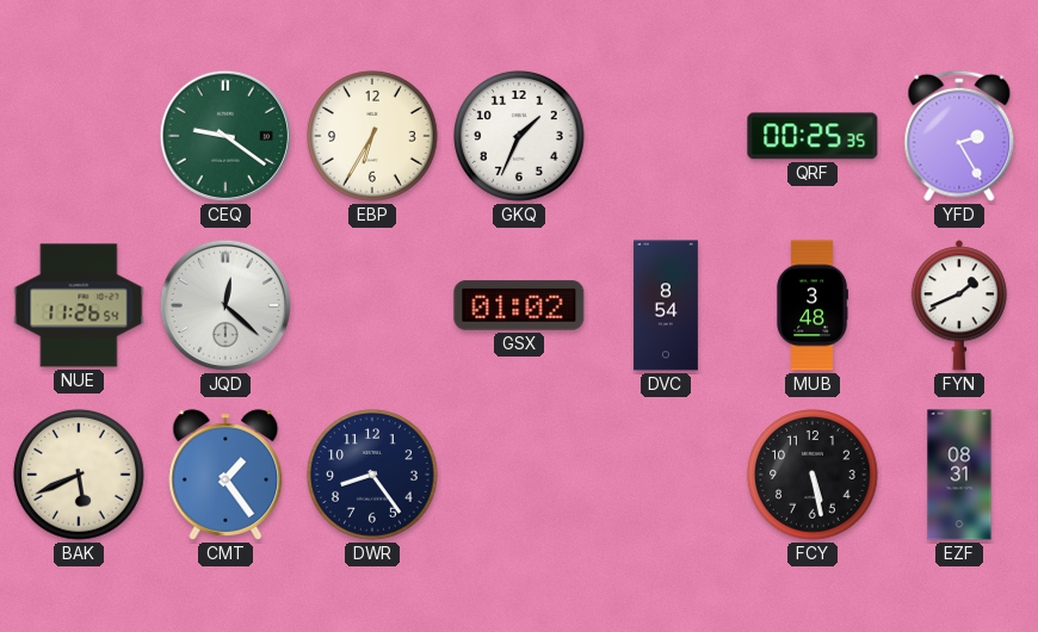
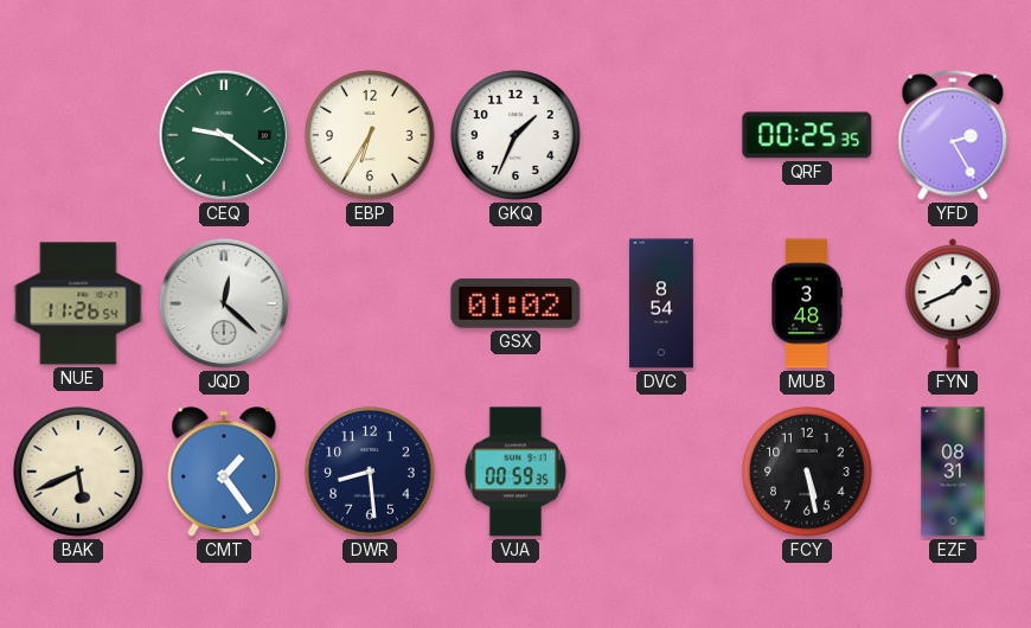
DWR: 8:24 -> 8:29 (370, 472)
VJA: none -> 00:59 (515, 472)
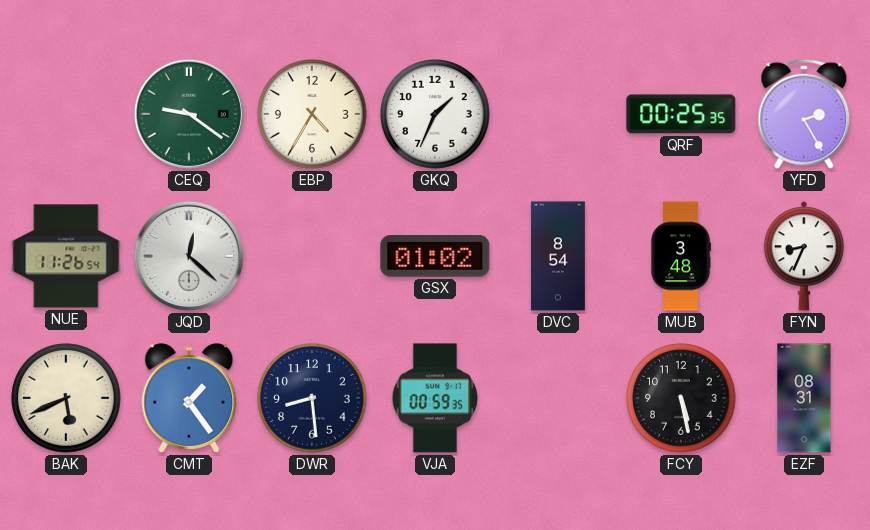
EBP: 6:35 -> 4:35 (312, 114)
FYN: 1:41 -> 8:34 (804, 256)
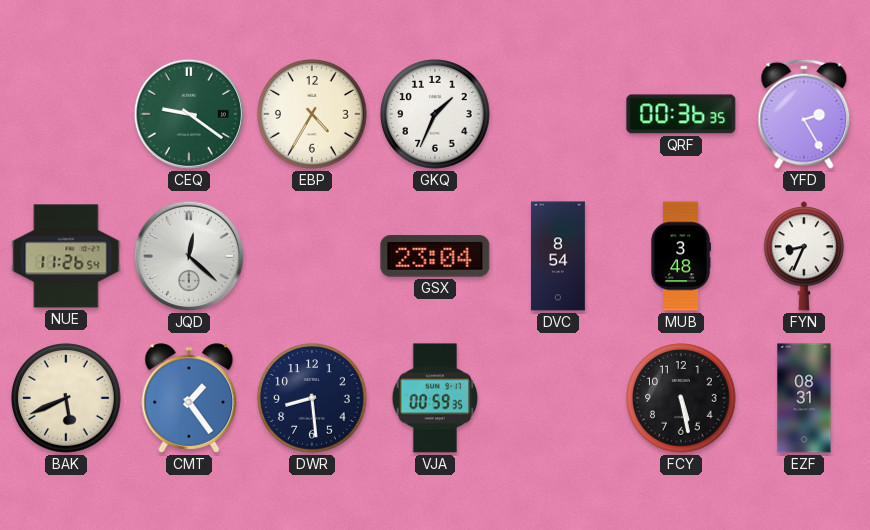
QRF: 00:25 -> 00:36 (681, 114)
GSX: 01:02 -> 23:04 (435, 256)
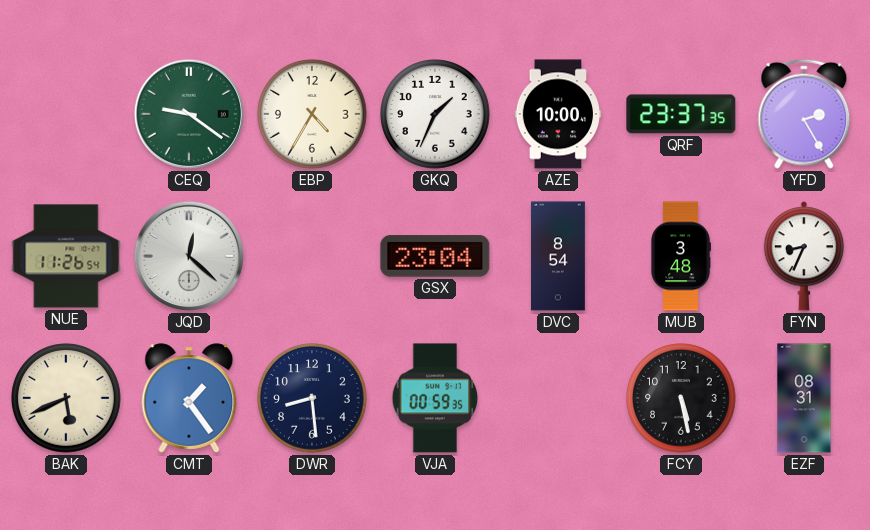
AZE: none -> 10:00 (558, 114)
QRF: 00:36 -> 23:37 (681, 114)
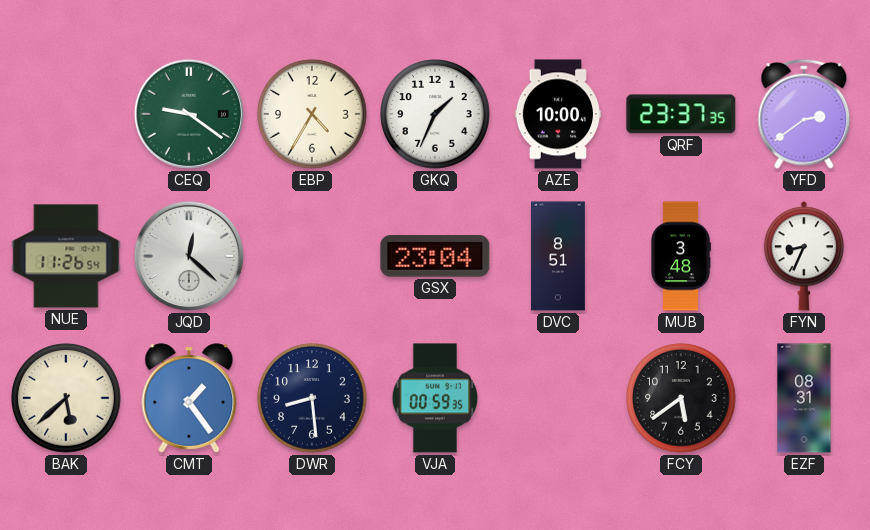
YFD: 2:25 -> 2:39 (804, 114)
DVC: 8:54 -> 8:51 (559, 256)
BAK: 5:41 -> 5:38 (66, 398)
FCY: 5:28 -> 5:39 (681, 398)
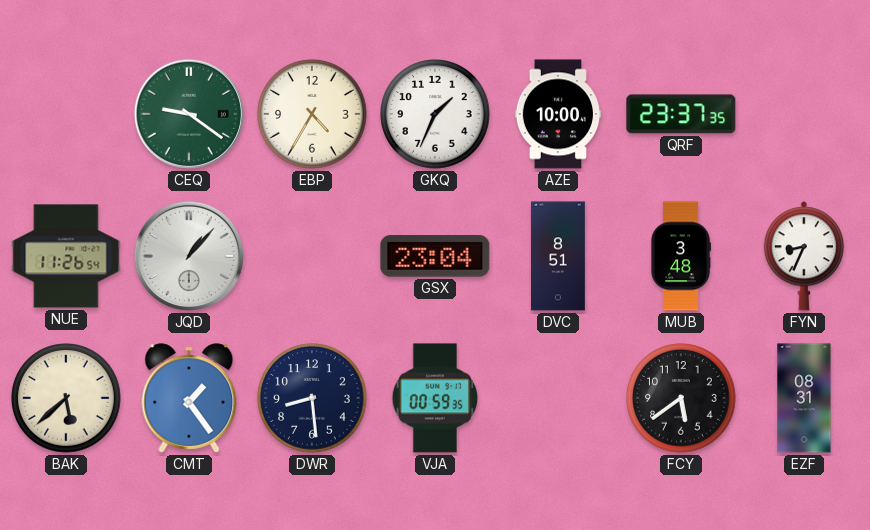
YFD: 2:39 -> none (804, 114)
JQD: 12:22 -> 1:07 (189, 256)
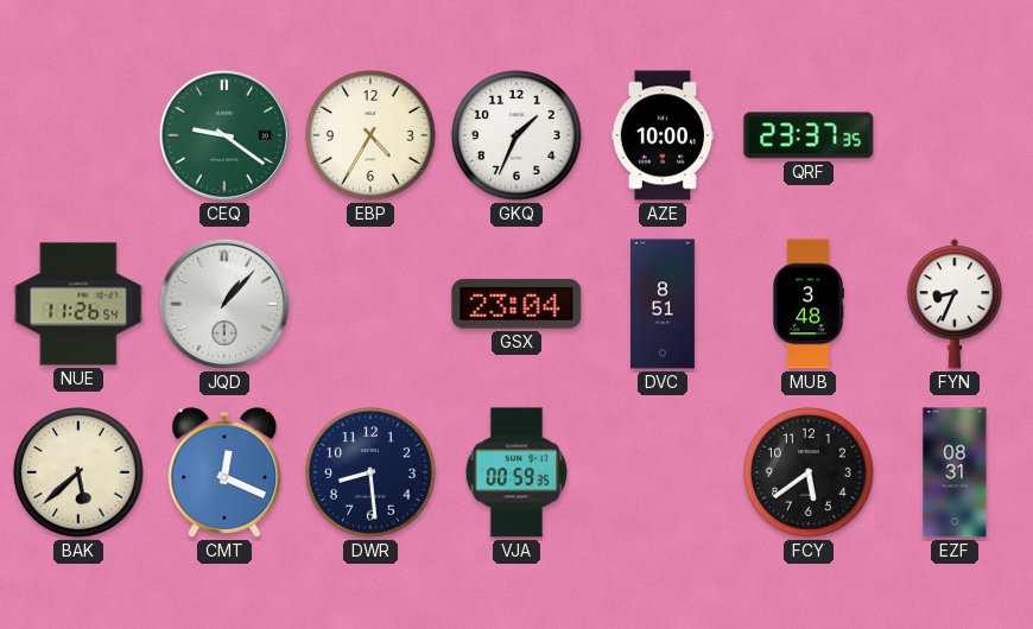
CMT: 1:24 -> 12:19 (224, 472)
